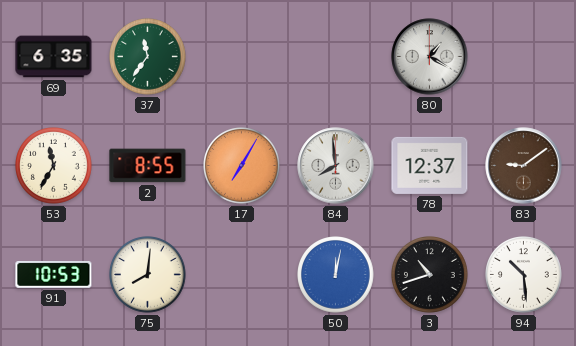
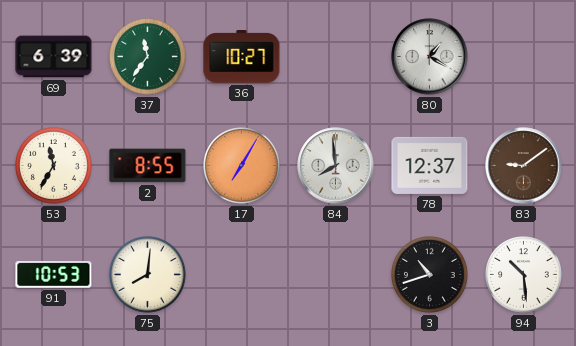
69: 6:35 -> 6:39 (54, 57)
36: none -> 10:27 (242, 57)
50: 12:02 -> none (336, 275)
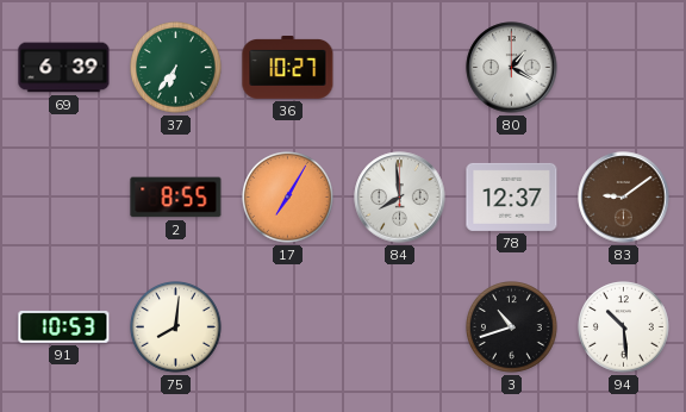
37: 11:36 -> 6:36 (176, 68)
53: 11:35 -> none (54, 166)
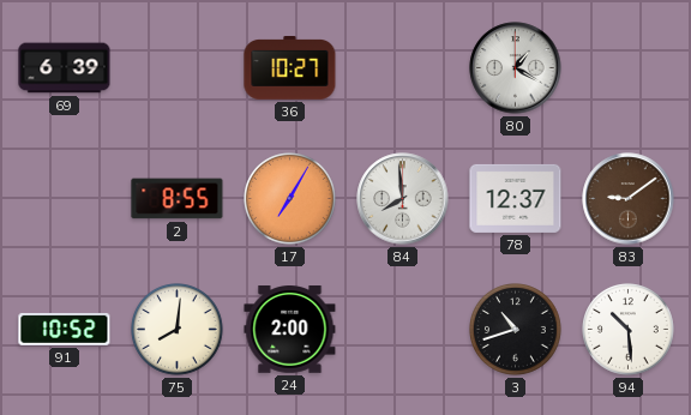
37: 6:36 -> none (176, 68)
91: 10:53 -> 10:52 (65, 329)
24: none -> 2:00 (290, 330)
